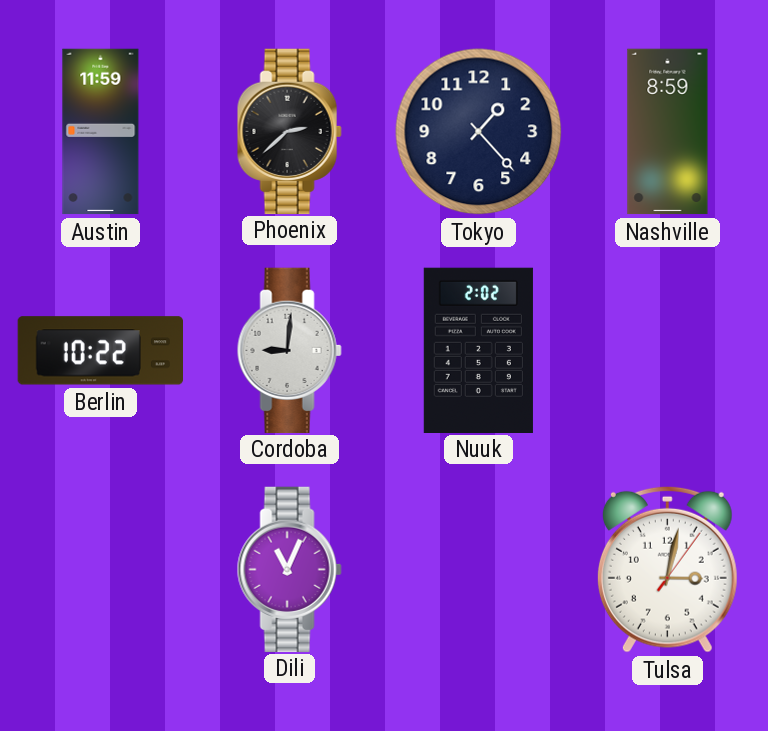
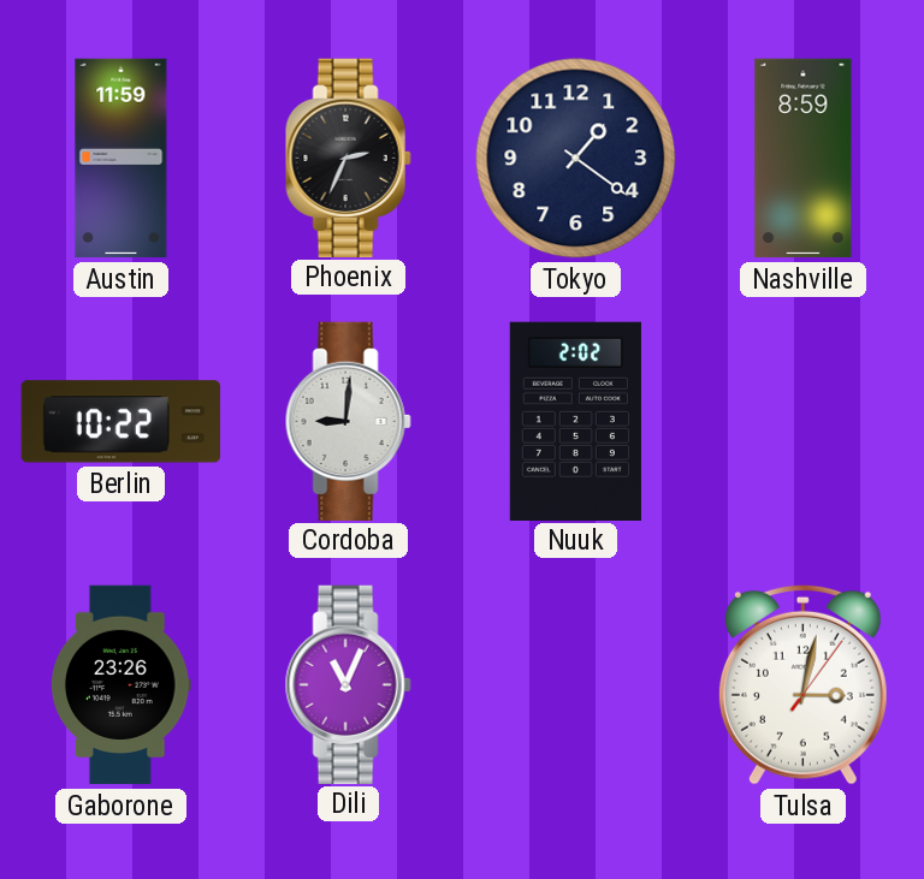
Phoenix: 2:38 -> 2:34 (348, 158)
Tokyo: 1:23 -> 1:21 (576, 159)
Gaborone: none -> 23:26 (122, 685)
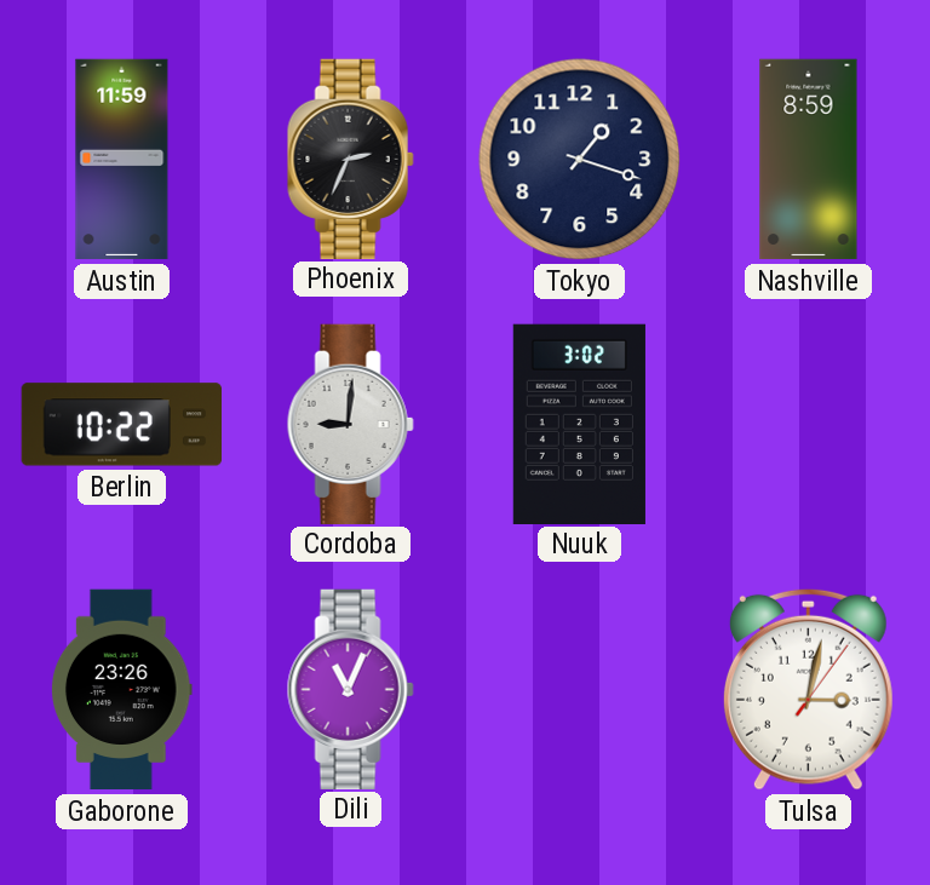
Tokyo: 1:21 -> 1:18 (580, 160)
Nuuk: 2:02 -> 3:02 (579, 424)
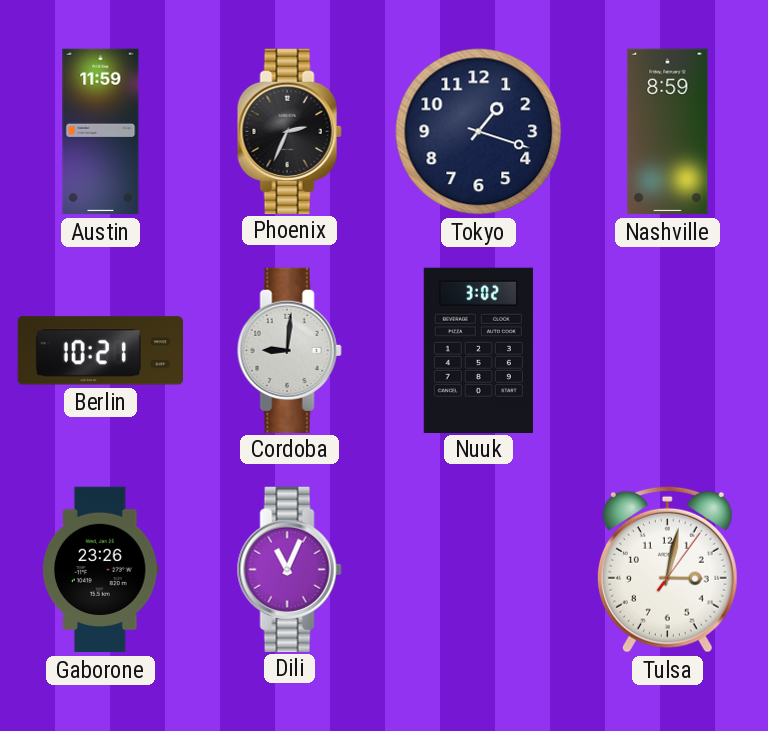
Berlin: 10:22 -> 10:21 (100, 351)
